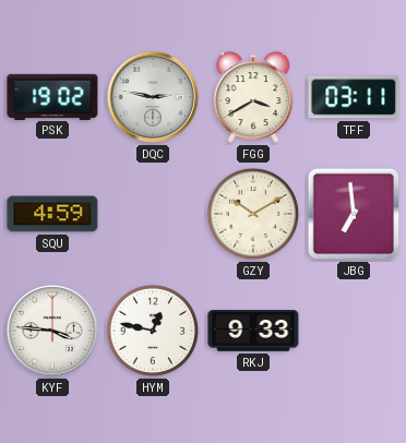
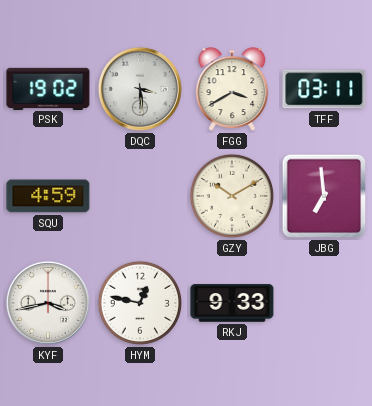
DQC: 2:47 -> 3:29 (140, 89)
KYF: 3:46 -> 3:43 (48, 303)
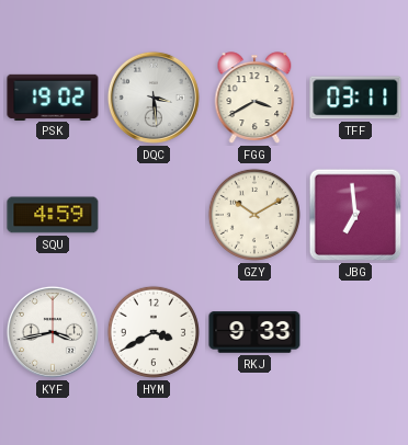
HYM: 12:47 -> 3:40 (154, 332)
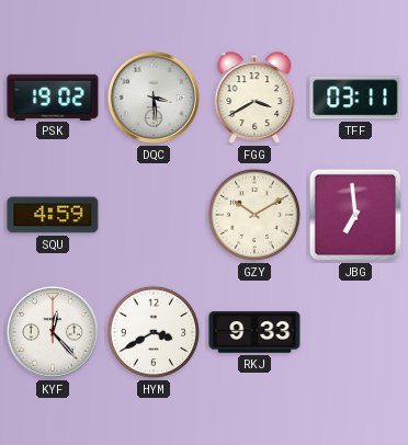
KYF: 3:43 -> 12:23 (53, 332)
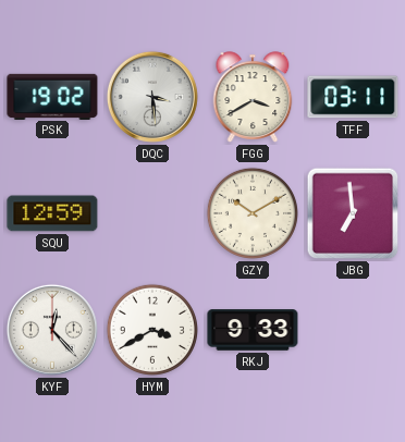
SQU: 4:59 -> 12:59 (52, 213)
